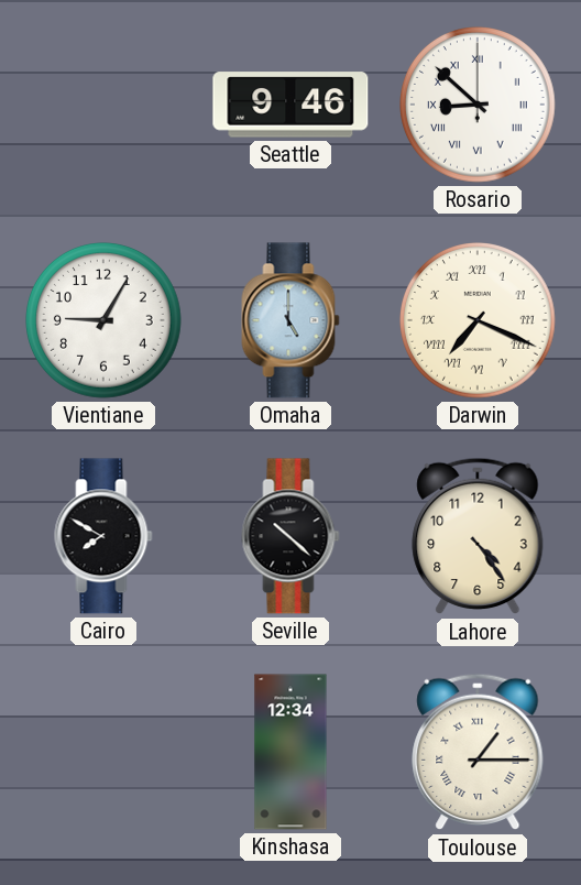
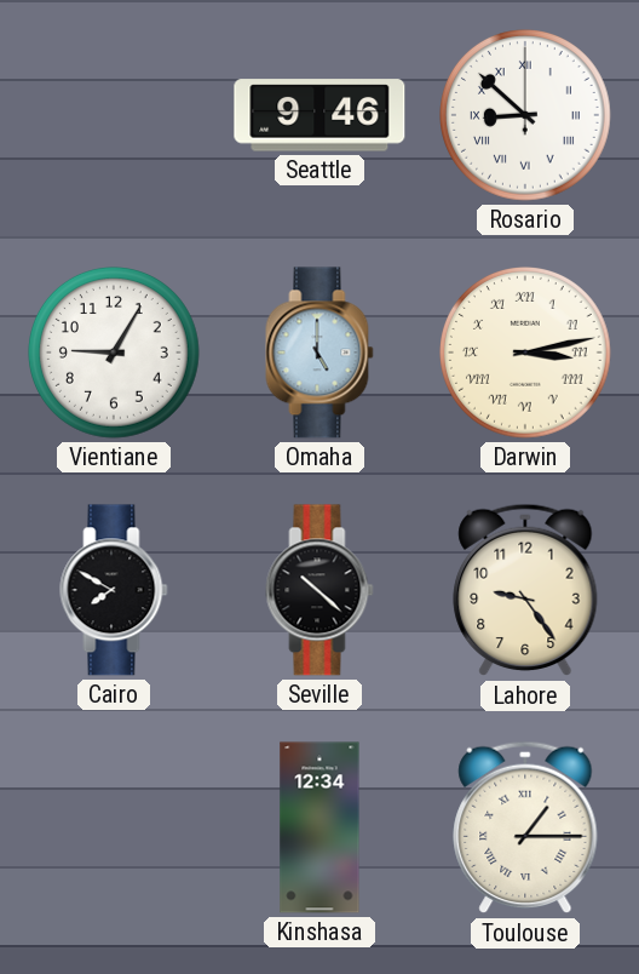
Darwin: 7:19 -> 3:13 (526, 354)
Lahore: 4:24 -> 9:24 (525, 590)
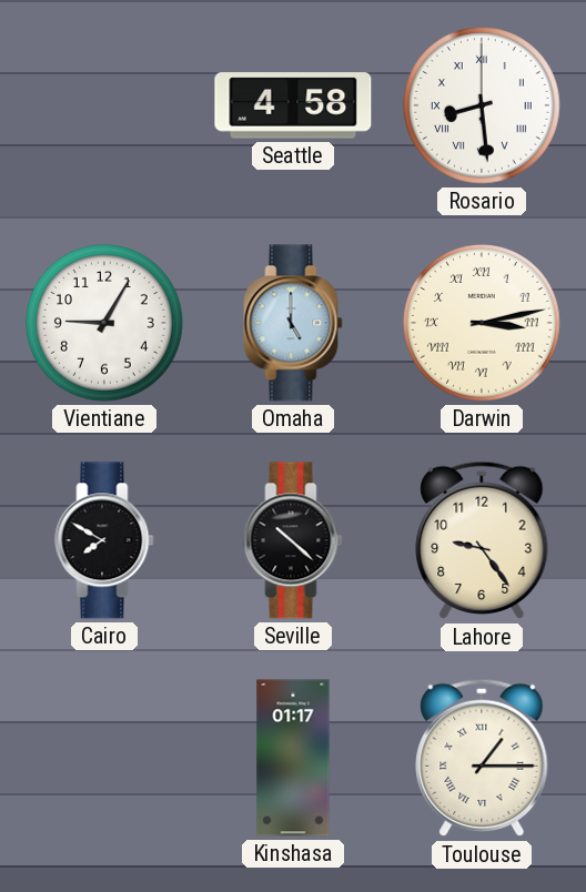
Seattle: 9:46 -> 4:58 (293, 105)
Rosario: 8:52 -> 8:29 (483, 107)
Kinshasa: 12:34 -> 01:17 (293, 758)
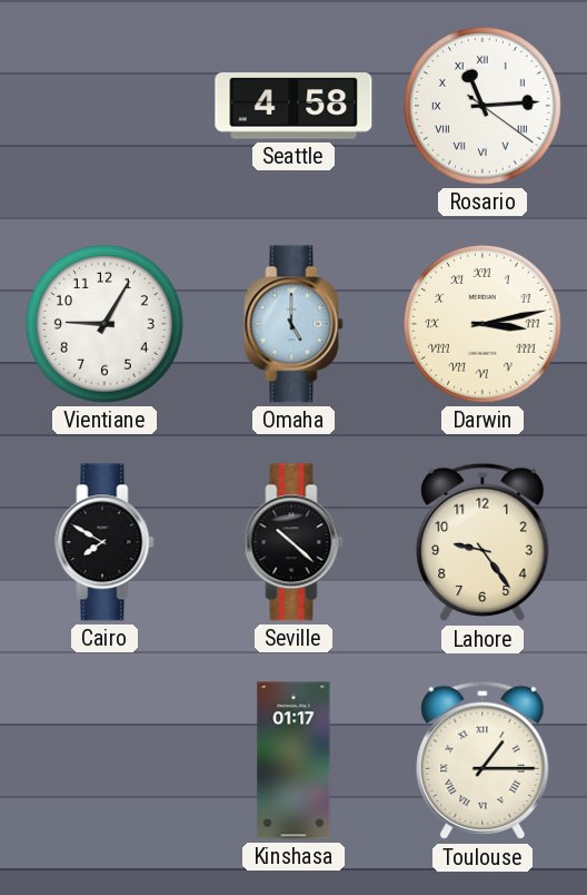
Rosario: 8:29 -> 11:14 (484, 107)
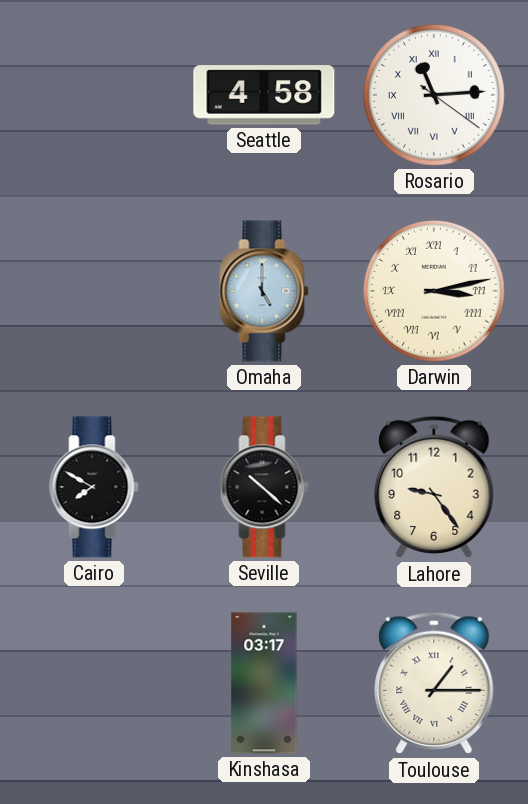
Vientiane: 9:05 -> none (106, 325)
Kinshasa: 01:17 -> 03:17 (264, 683)
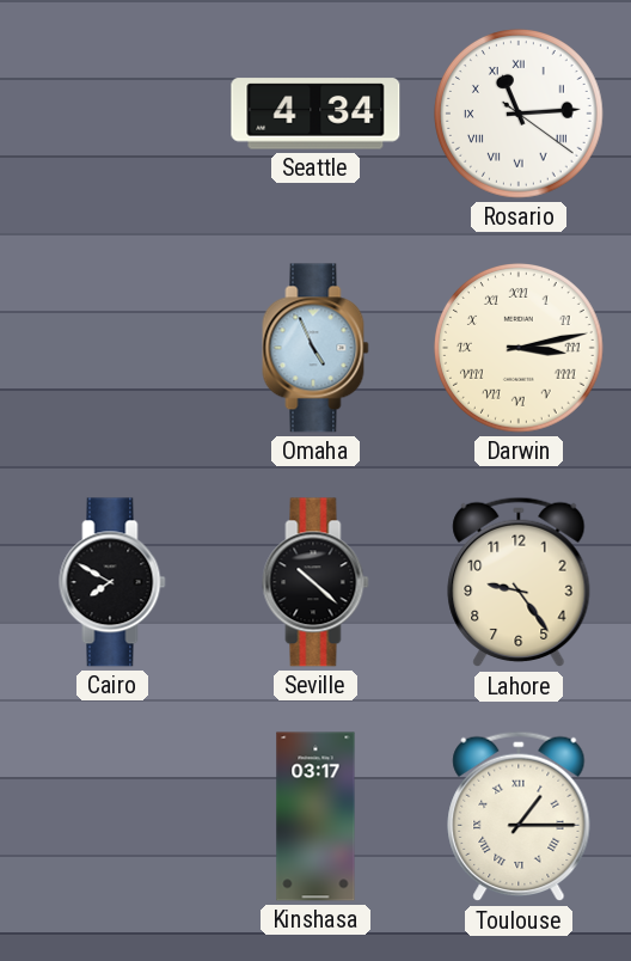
Seattle: 4:58 -> 4:34 (315, 114)
Omaha: 5:00 -> 4:56 (315, 348)
